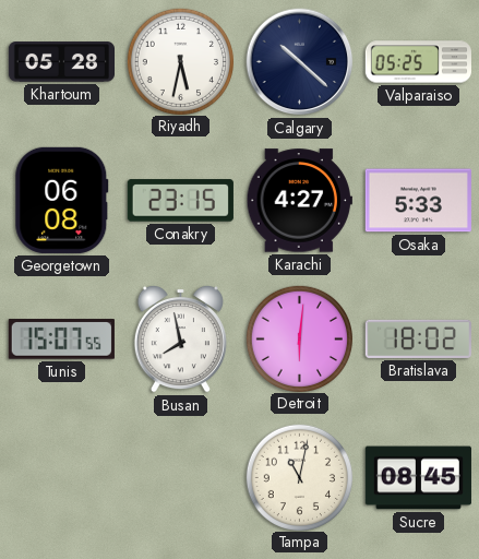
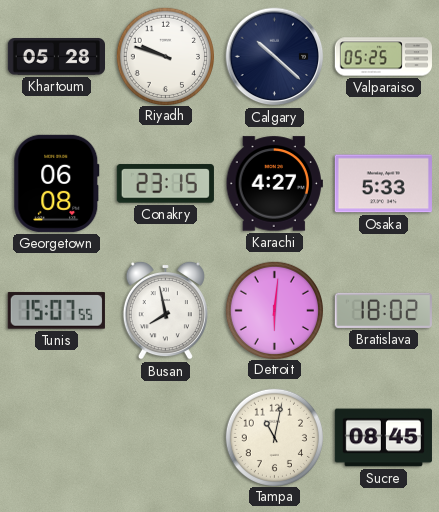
Riyadh: 5:32 -> 9:48 (165, 56)
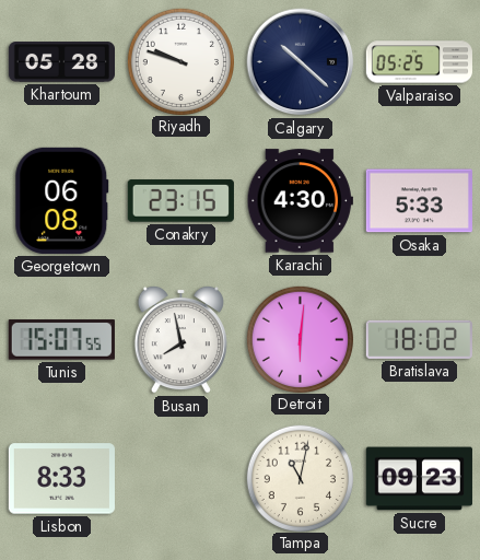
Karachi: 4:27 -> 4:30 (300, 201)
Lisbon: none -> 8:33 (61, 479)
Sucre: 08:45 -> 09:23 (419, 479)
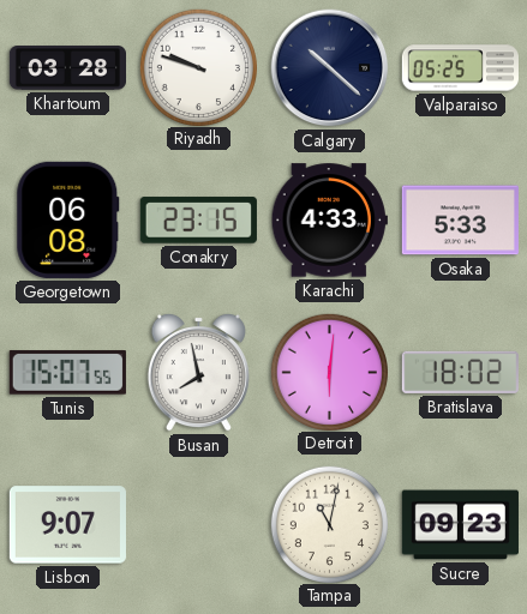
Khartoum: 05:28 -> 03:28 (67, 68)
Karachi: 4:30 -> 4:33 (329, 221)
Lisbon: 8:33 -> 9:07 (67, 525)
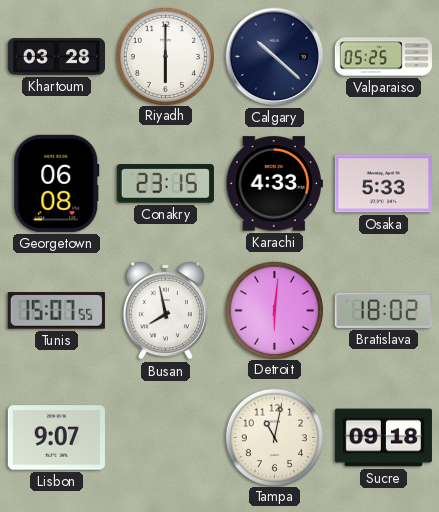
Riyadh: 9:48 -> 6:00 (165, 56)
Sucre: 09:23 -> 09:18 (383, 438)
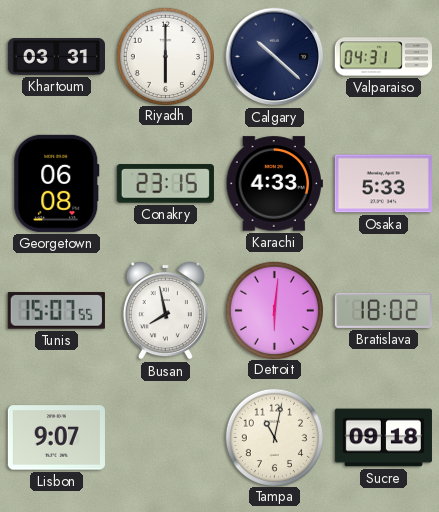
Khartoum: 03:28 -> 03:31 (56, 57)
Valparaiso: 05:25 -> 04:31 (383, 57)
